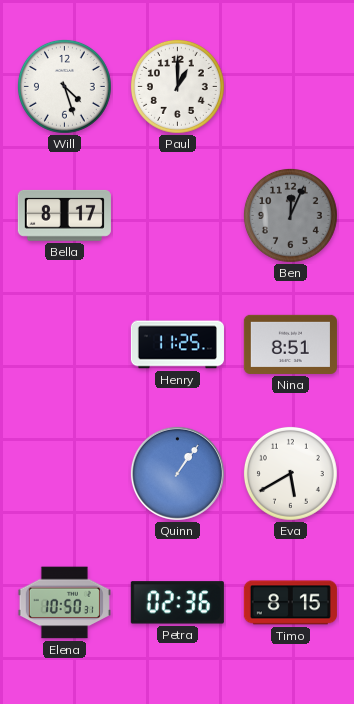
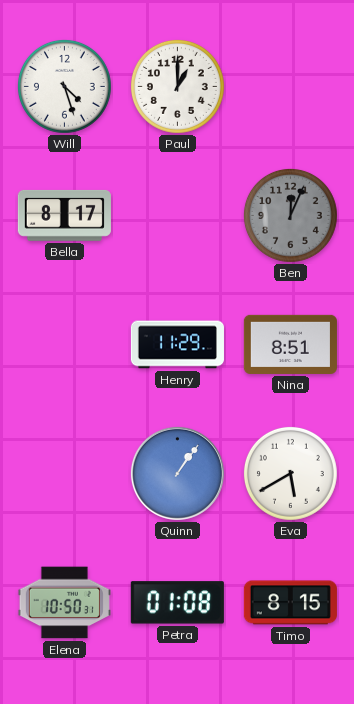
Henry: 11:25 -> 11:29 (177, 345)
Petra: 02:36 -> 01:08 (177, 603)
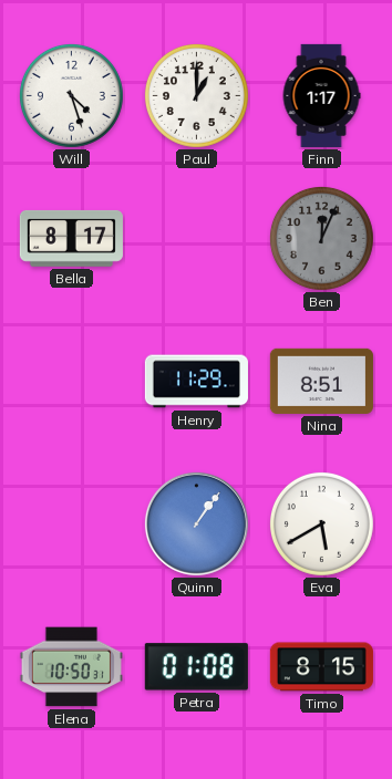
Finn: none -> 1:17 (321, 95)
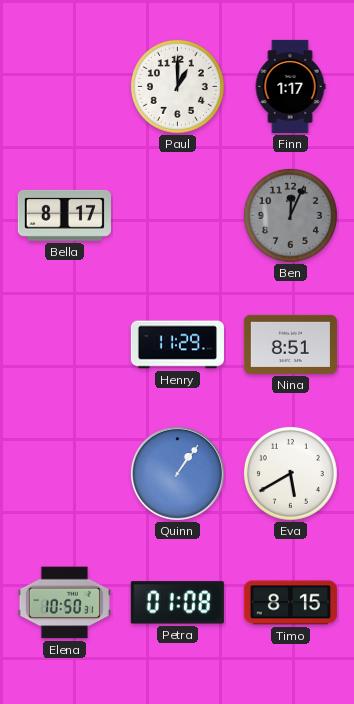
Will: 4:27 -> none (71, 95)
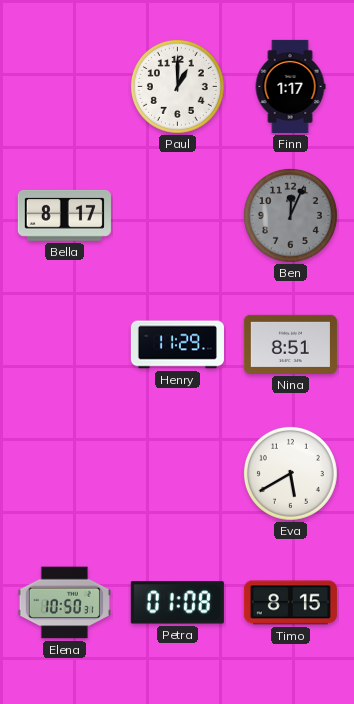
Quinn: 1:06 -> none (177, 473)
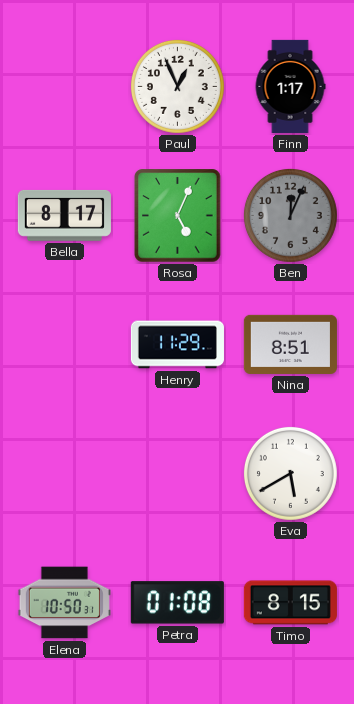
Paul: 1:00 -> 12:56 (177, 86)
Rosa: none -> 5:04 (178, 216)
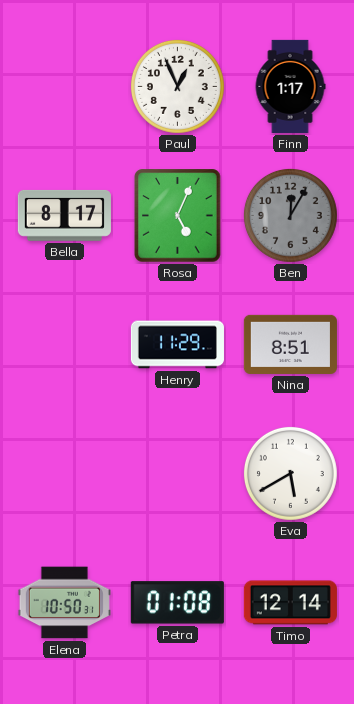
Ben: 12:04 -> 12:05 (290, 215)
Timo: 8:15 -> 12:14 (290, 603)
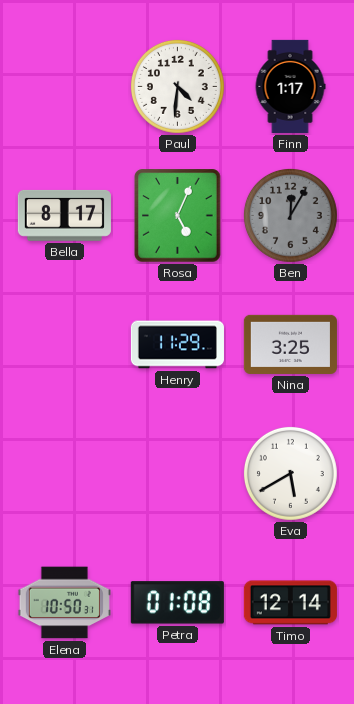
Paul: 12:56 -> 4:31 (177, 86)
Nina: 8:51 -> 3:25 (290, 344)
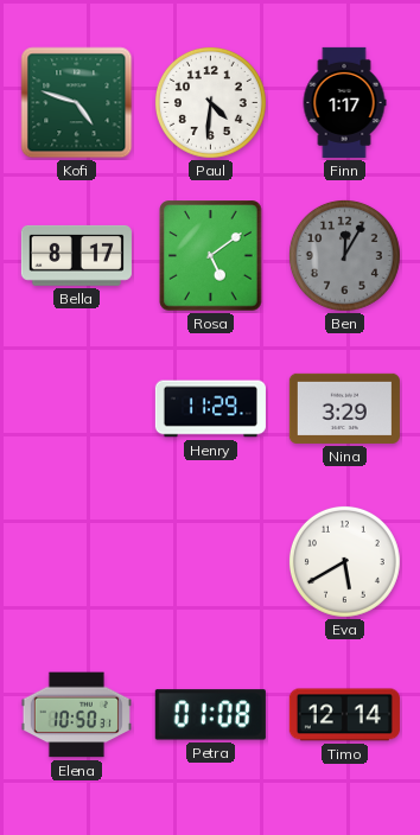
Kofi: none -> 4:48 (77, 103)
Rosa: 5:04 -> 5:09 (211, 256)
Nina: 3:25 -> 3:29 (344, 408)
